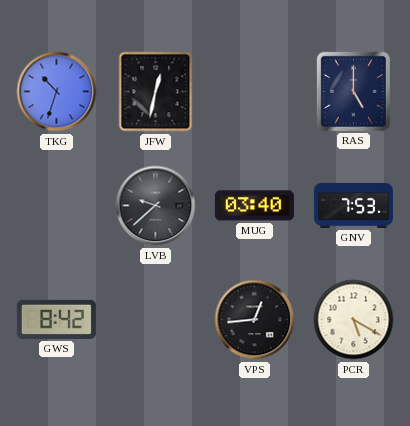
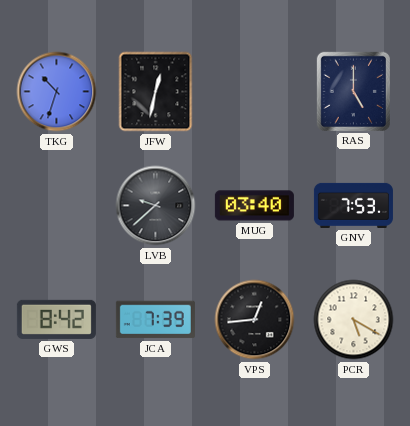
JCA: none -> 7:39 (155, 320)
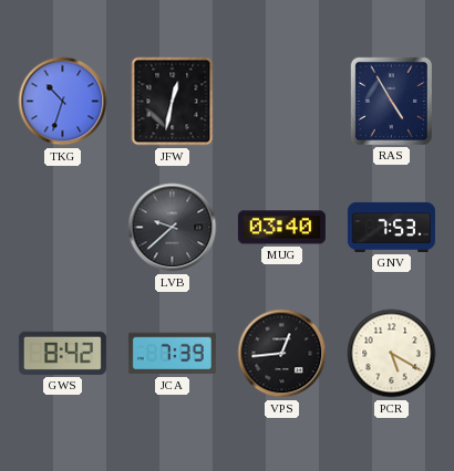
RAS: 5:00 -> 4:55 (391, 101)
